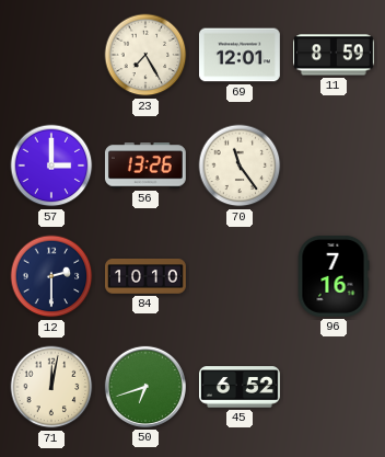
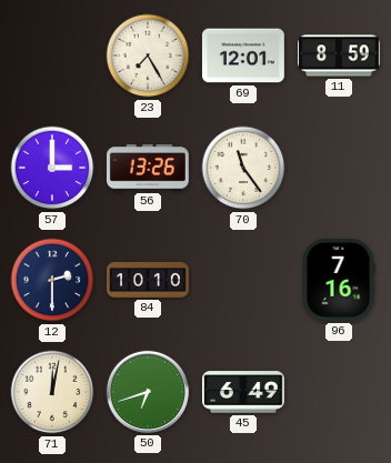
45: 6:52 -> 6:49 (243, 392)
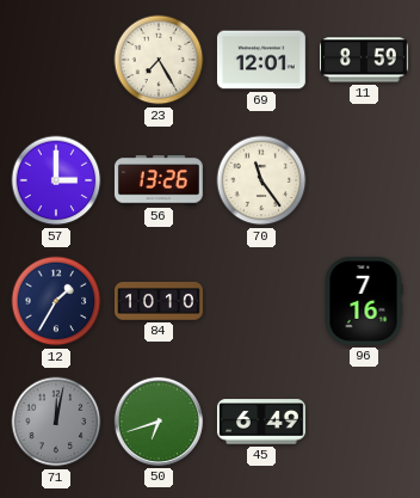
12: 2:30 -> 1:35 (56, 301)
71 dial: cream -> grey (56, 422)
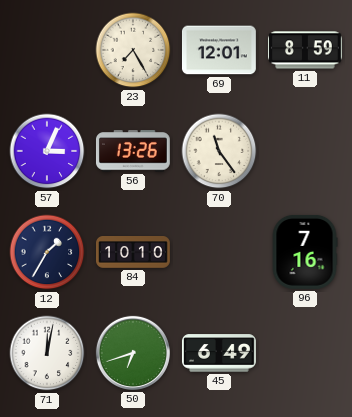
57: 3:00 -> 3:04 (47, 151)
71 dial: grey -> white (47, 353)
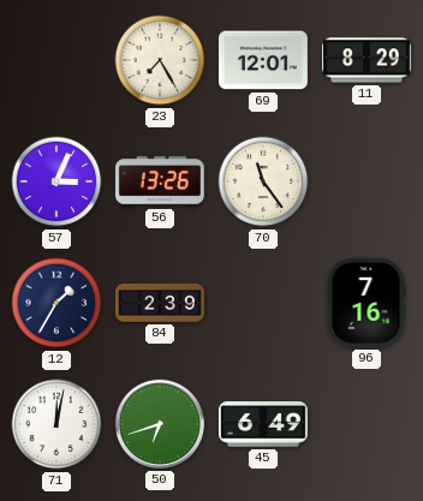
11: 8:59 -> 8:29 (368, 60)
84: 10:10 -> 2:39 (161, 303)
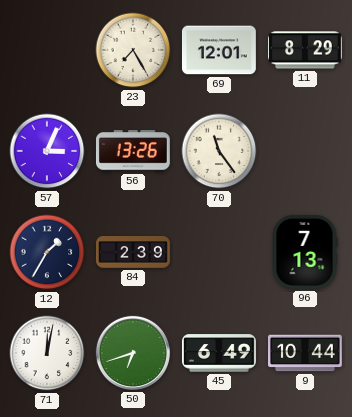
96: 7:16 -> 7:13 (305, 252)
9: none -> 10:44 (306, 353)
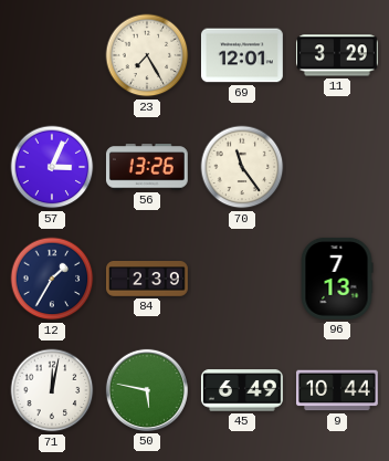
11: 8:29 -> 3:29 (338, 55)
50: 6:42 -> 5:47 (147, 390)
